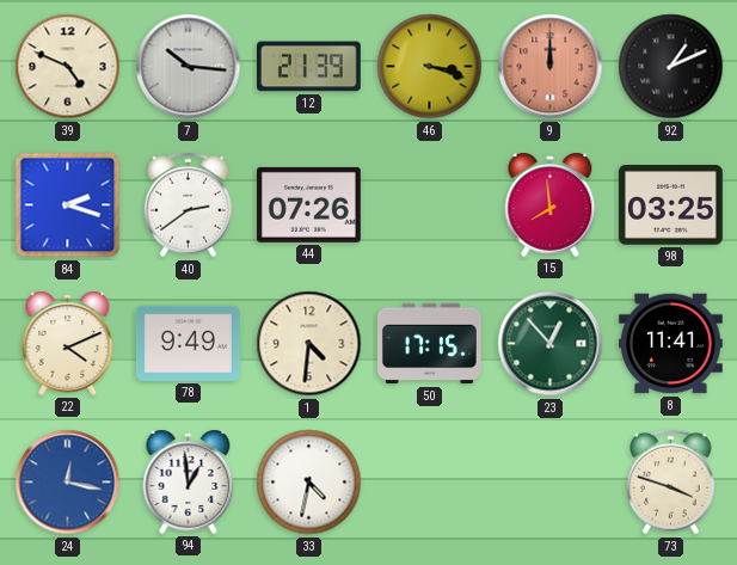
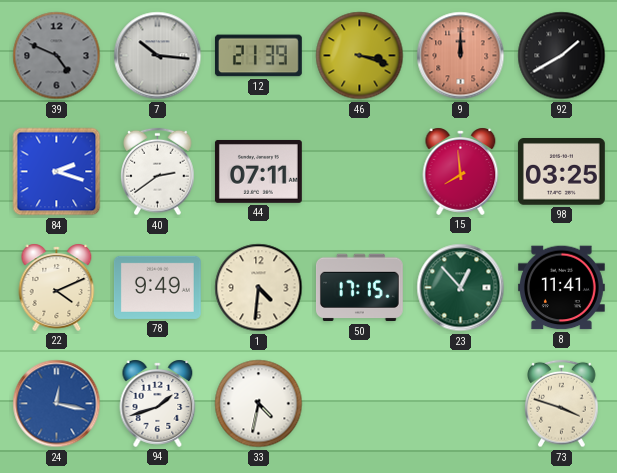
39 dial: cream -> grey (57, 56)
92: 1:11 -> 1:40 (562, 56)
44: 07:26 -> 07:11 (258, 171)
94: 12:59 -> 1:42 (158, 403)
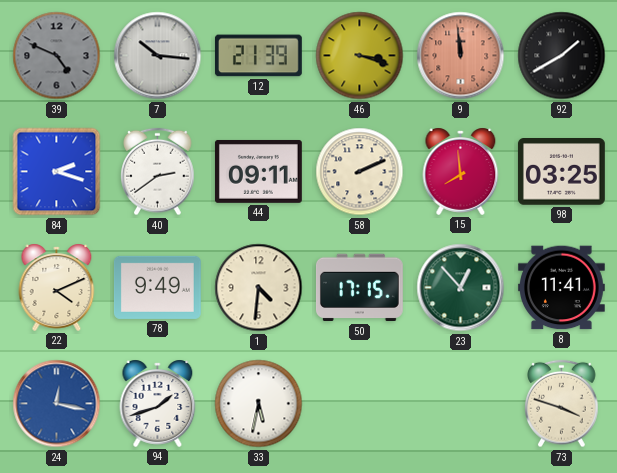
9: 12:00 -> 11:59 (461, 56)
44: 07:11 -> 09:11 (258, 171)
58: none -> 2:11 (360, 172)
33: 4:32 -> 5:32 (259, 404)
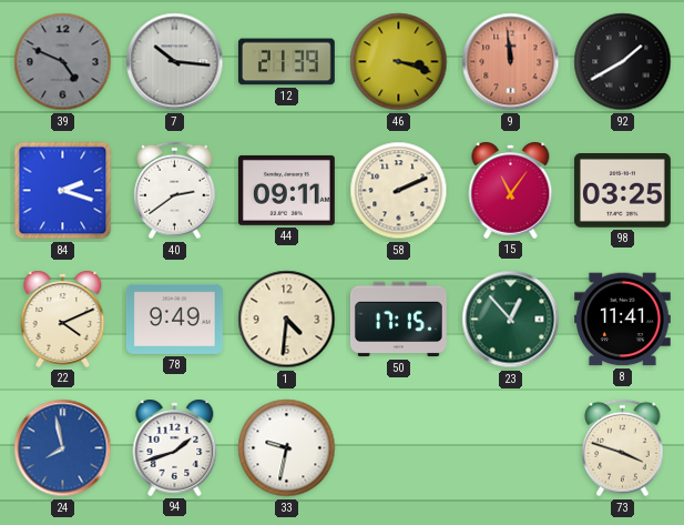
15: 7:59 -> 11:06 (511, 190)
24: 12:17 -> 7:58 (63, 448)
33: 5:32 -> 9:32 (287, 448)
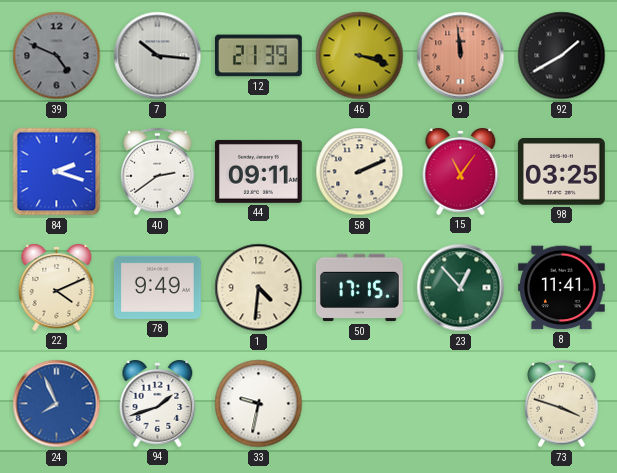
24: 7:58 -> 7:56 (57, 404)
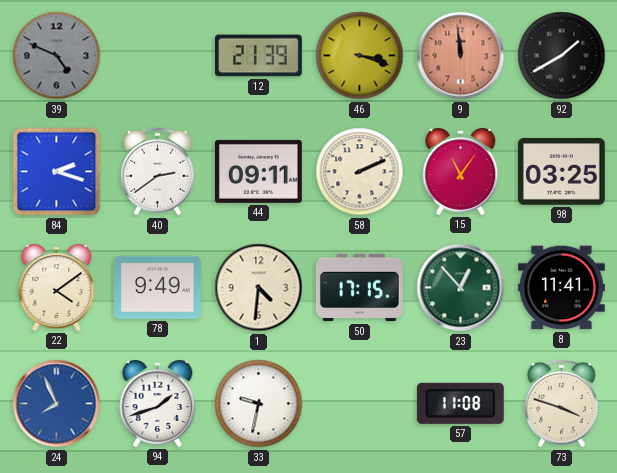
7: 10:16 -> none (158, 56)
22: 4:11 -> 4:09 (57, 287)
57: none -> 11:08 (460, 403)
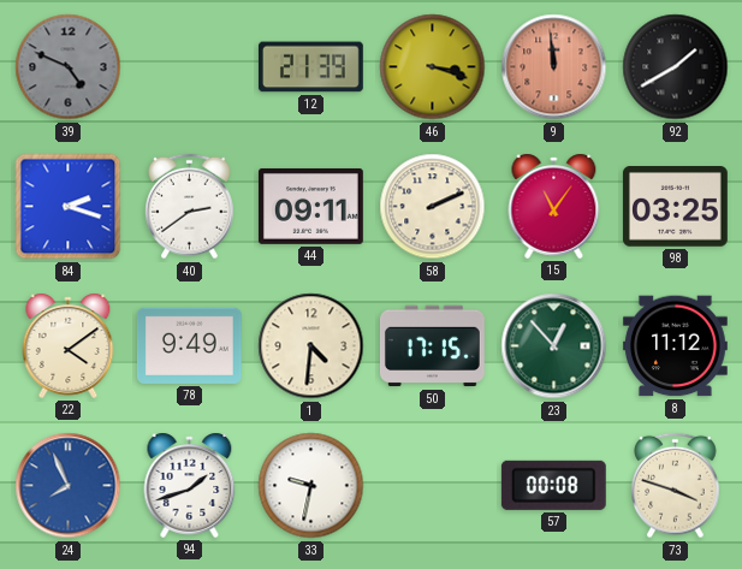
8: 11:41 -> 11:12 (675, 346)
57: 11:08 -> 00:08 (553, 485)
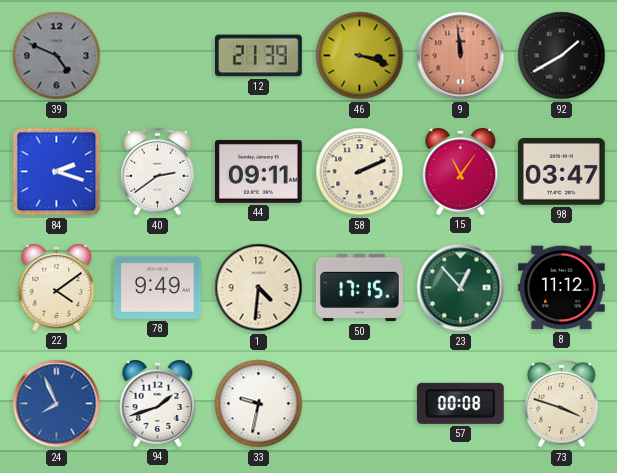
98: 03:25 -> 03:47 (561, 172)
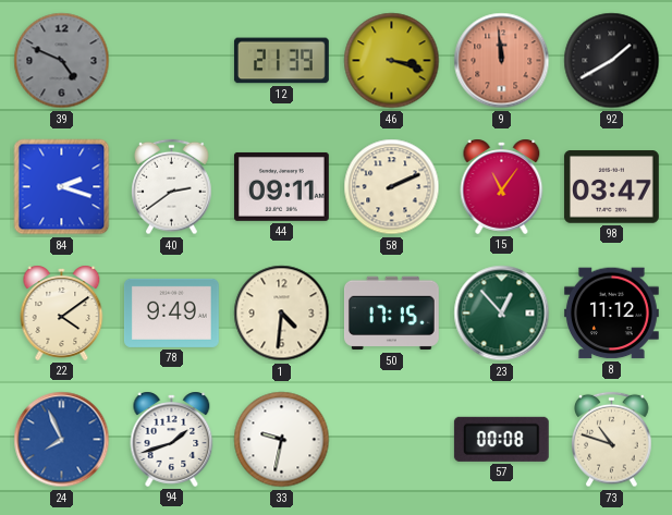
73: 3:48 -> 10:48 (612, 440)
